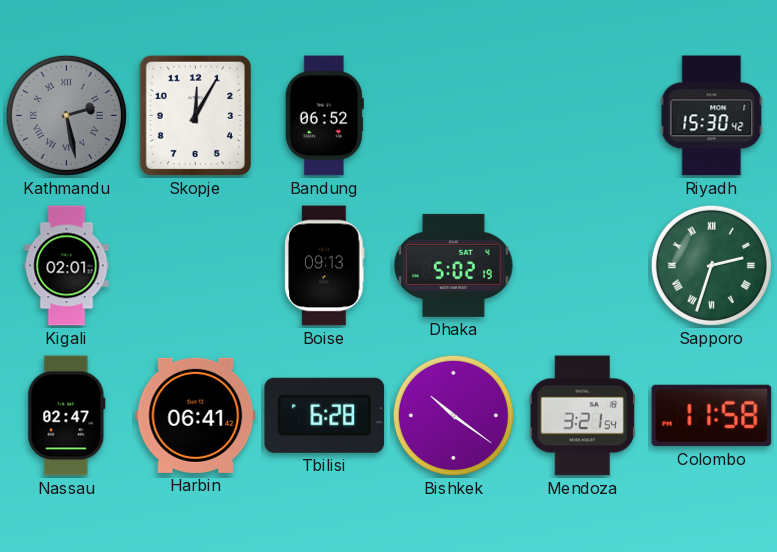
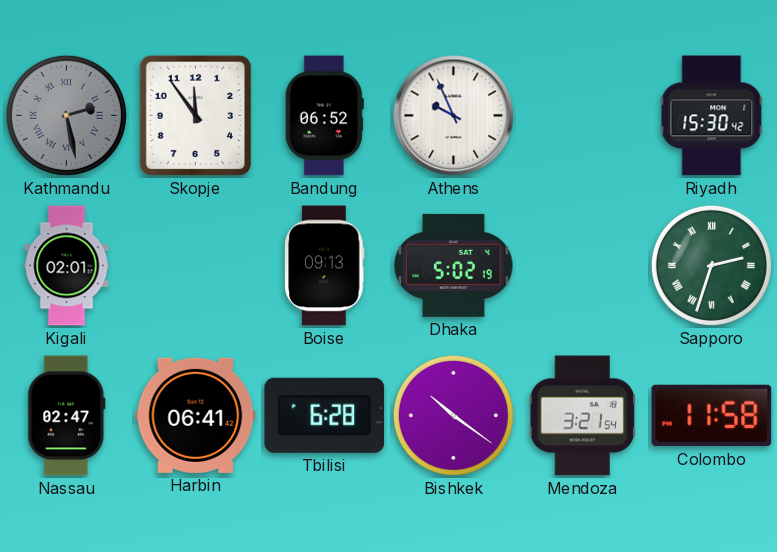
Skopje: 12:05 -> 11:54 (195, 115)
Athens: none -> 9:56 (454, 116)
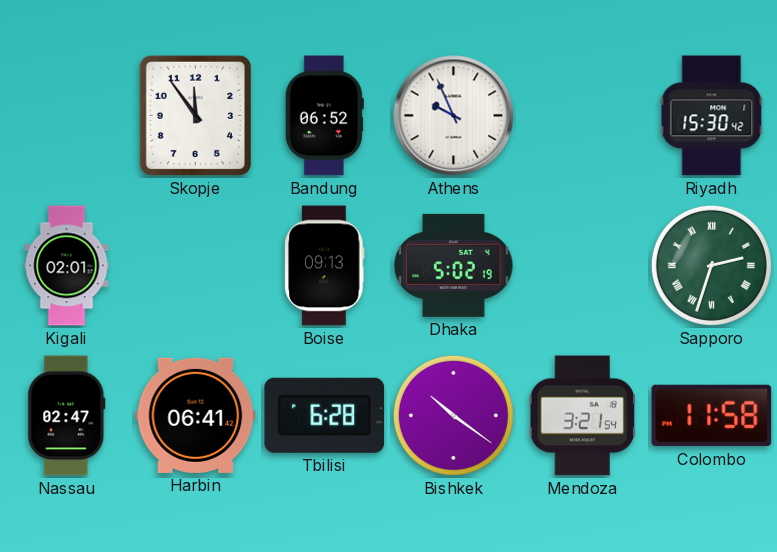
Kathmandu: 2:28 -> none (66, 115)
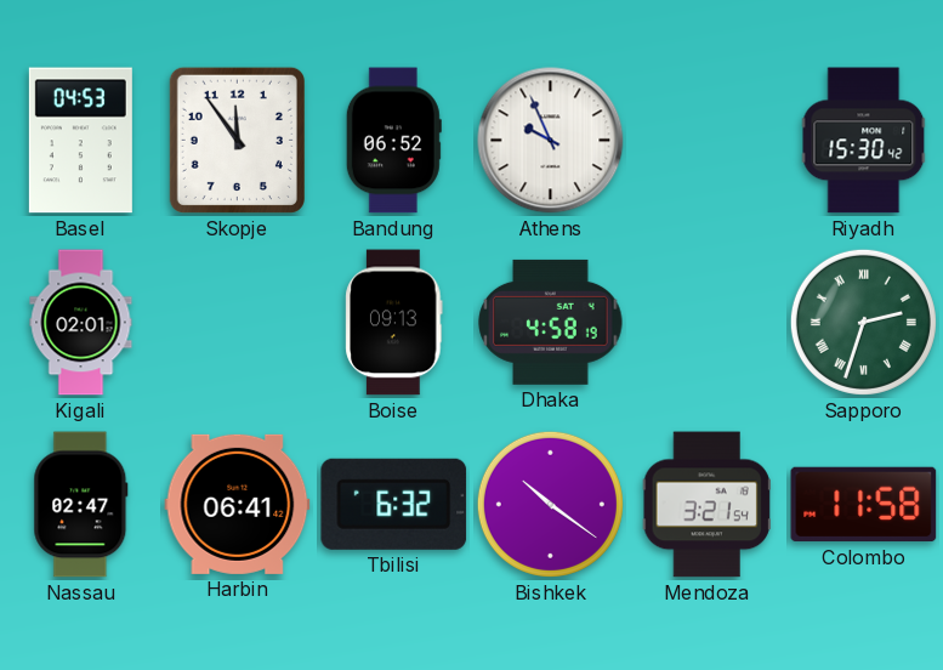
Basel: none -> 04:53 (80, 141)
Dhaka: 5:02 -> 4:58 (551, 322)
Tbilisi: 6:28 -> 6:32 (394, 504)
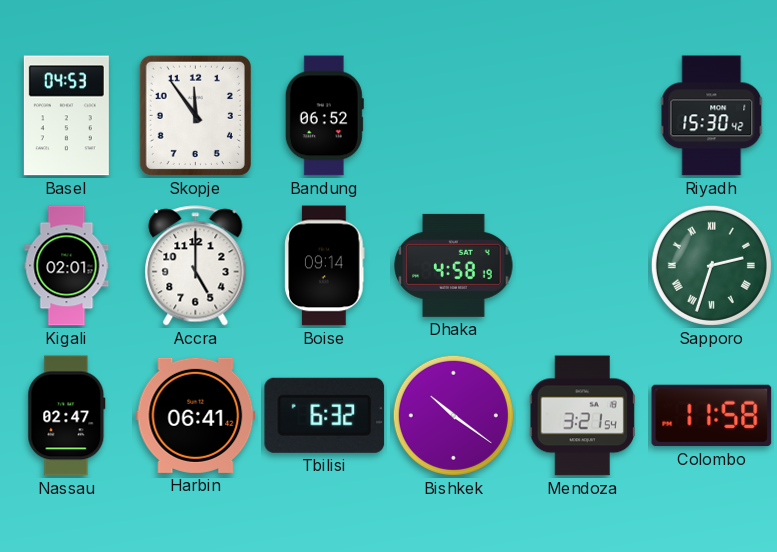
Athens: 9:56 -> none (551, 141)
Accra: none -> 5:00 (196, 266)
Boise: 09:13 -> 09:14 (325, 266)
